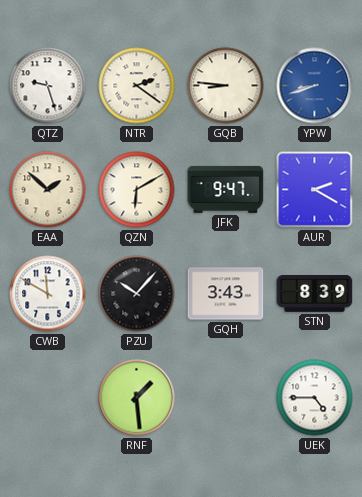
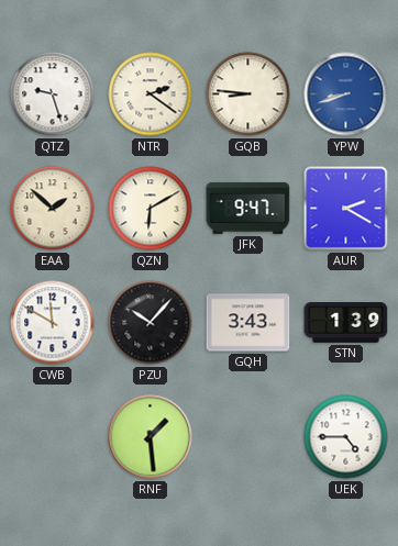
STN: 8:39 -> 1:39 (346, 323)
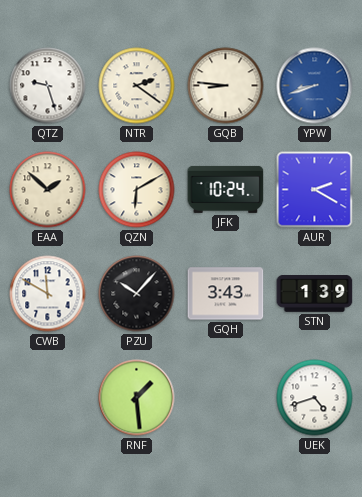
JFK: 9:47 -> 10:24 (226, 189)
UEK: 4:45 -> 4:42 (315, 398)
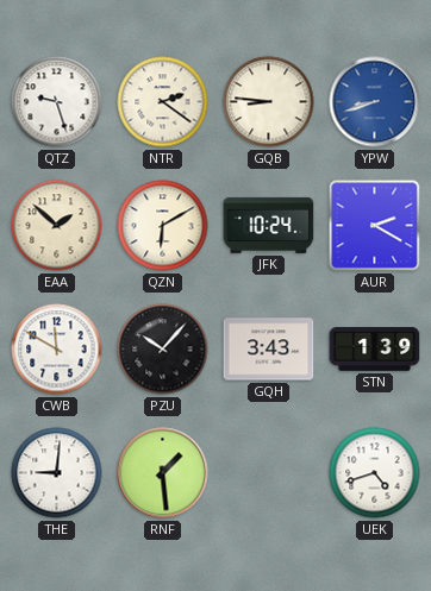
THE: none -> 9:01 (57, 473)
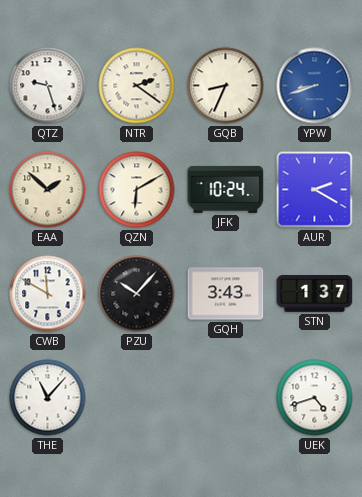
GQB: 8:46 -> 8:34 (226, 86)
STN: 1:39 -> 1:37 (315, 294)
THE: 9:01 -> 11:07 (48, 398)
RNF: 1:29 -> none (163, 473)
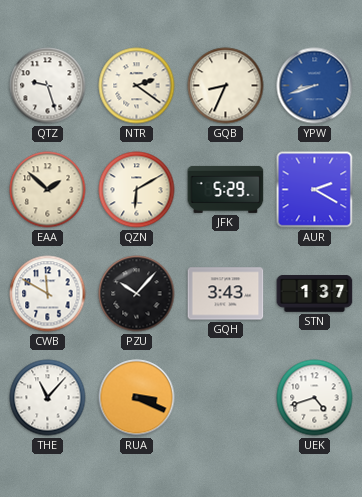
JFK: 10:24 -> 5:29 (226, 189)
RUA: none -> 3:19 (137, 398)
